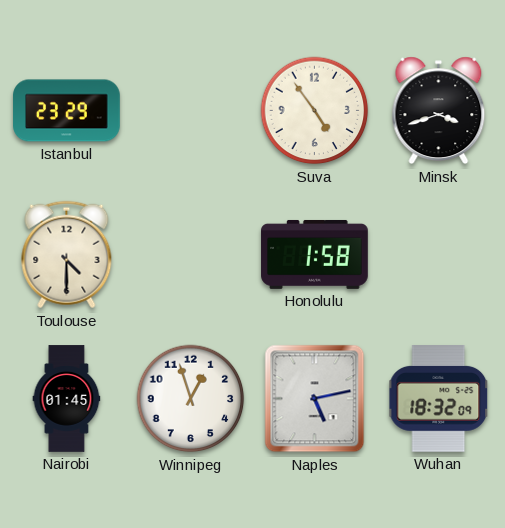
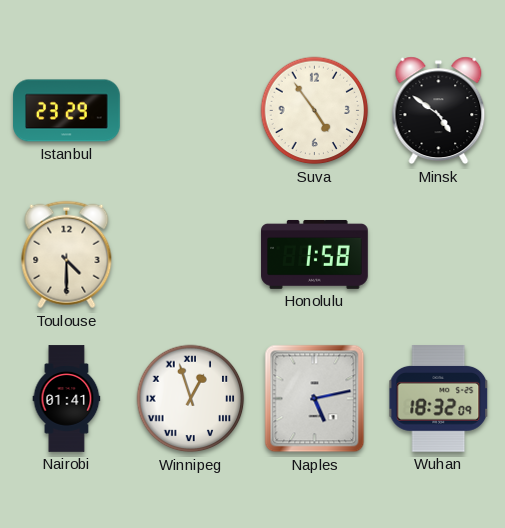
Minsk: 3:42 -> 4:51 (439, 111)
Nairobi: 01:45 -> 01:41 (67, 399)
Winnipeg numerals: Arabic -> Roman (191, 399)
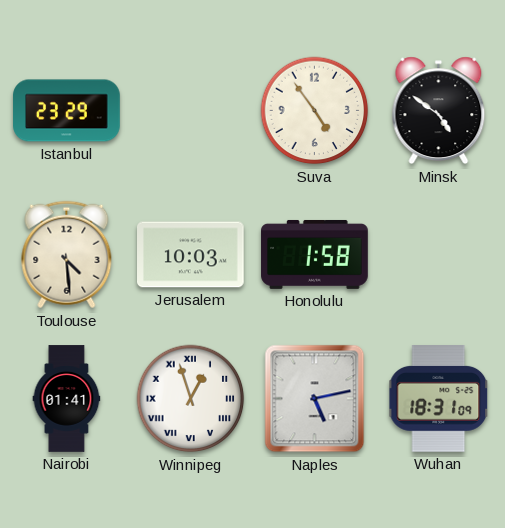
Toulouse: 4:30 -> 4:29 (67, 255)
Jerusalem: none -> 10:03 (191, 255)
Wuhan: 18:32 -> 18:31 (439, 399)
